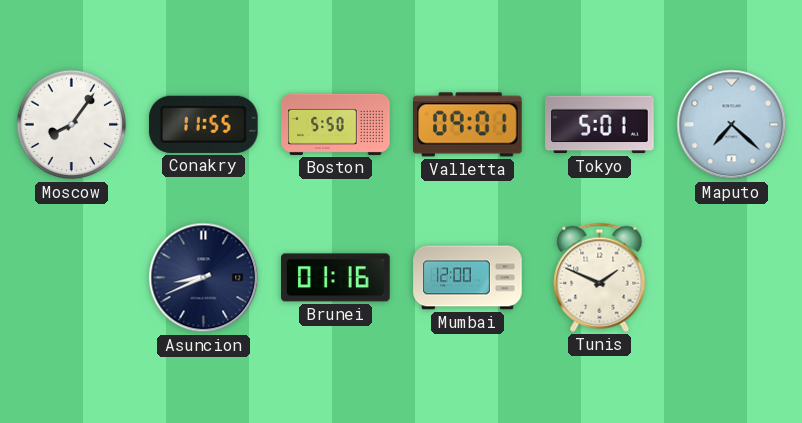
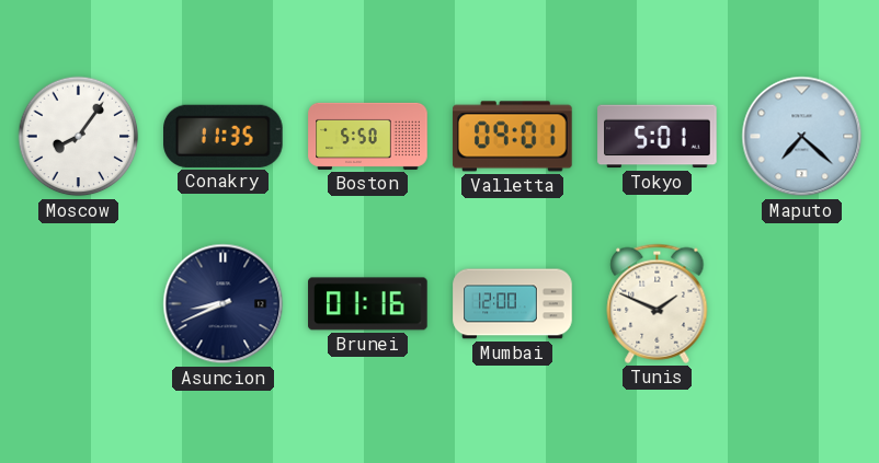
Conakry: 11:55 -> 11:35 (224, 136)
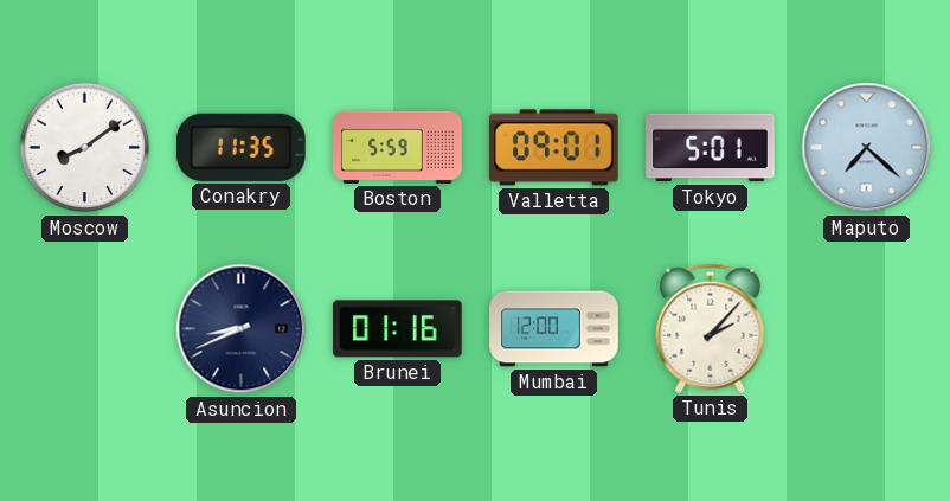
Moscow: 8:06 -> 8:09 (85, 148)
Boston: 5:50 -> 5:59 (398, 147)
Tunis: 1:49 -> 2:07 (711, 328)
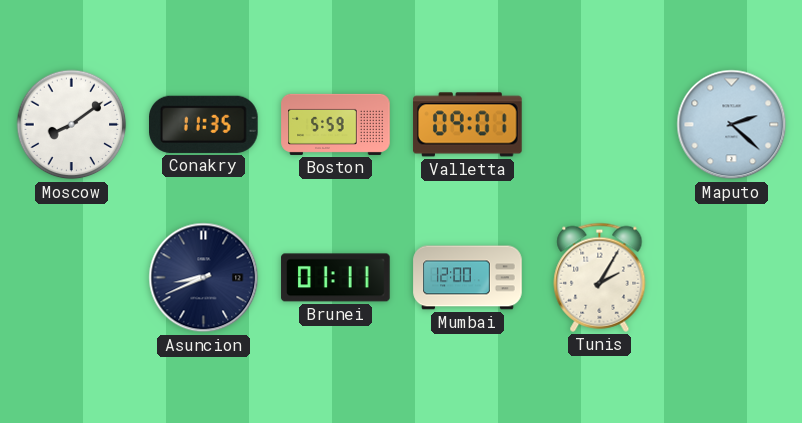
Tokyo: 5:01 -> none (711, 148)
Maputo: 7:22 -> 2:22 (732, 125)
Brunei: 01:16 -> 01:11 (336, 278)
Tunis: 2:07 -> 2:05 (600, 277)
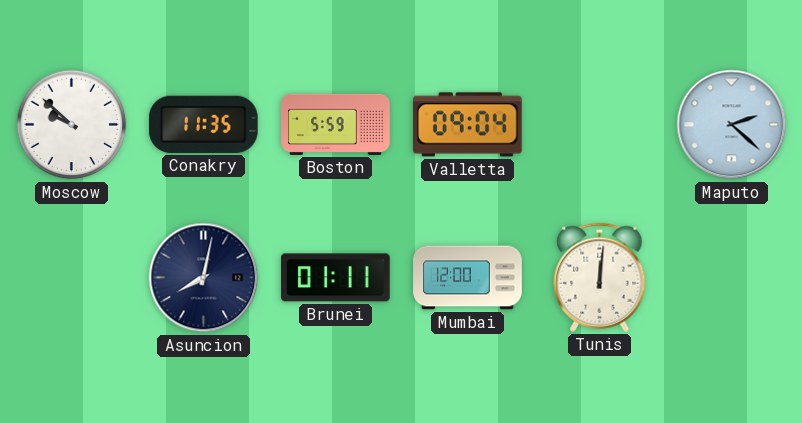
Moscow: 8:09 -> 9:52 (72, 125)
Valletta: 09:01 -> 09:04 (468, 125)
Asuncion: 8:41 -> 8:02 (204, 278)
Tunis: 2:05 -> 12:01 (600, 277)
